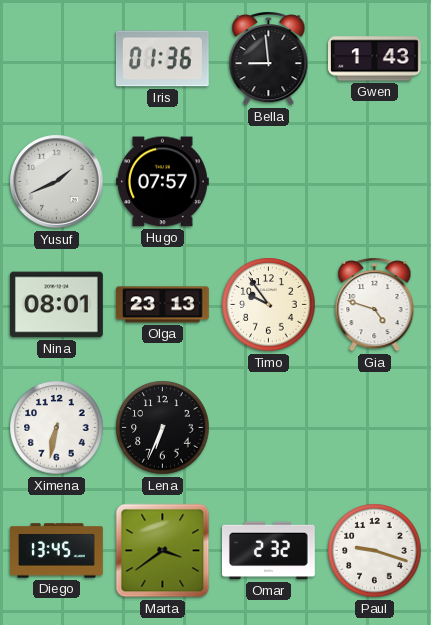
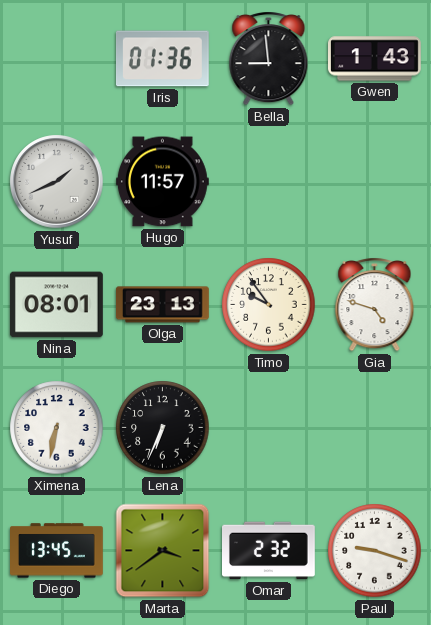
Hugo: 07:57 -> 11:57 (163, 182)
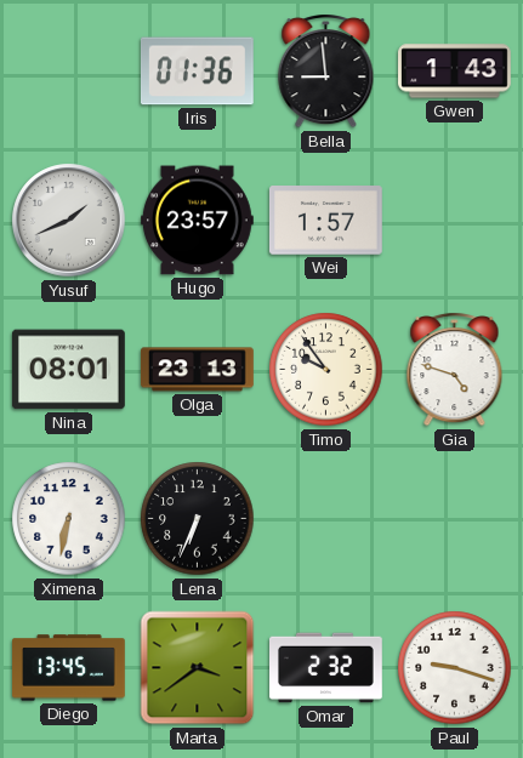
Hugo: 11:57 -> 23:57 (198, 221)
Wei: none -> 1:57 (325, 221)
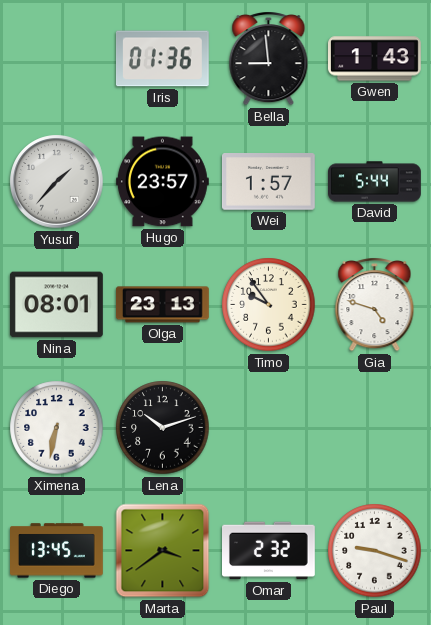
Yusuf: 1:41 -> 1:37 (57, 182)
David: none -> 5:44 (375, 182)
Lena: 6:34 -> 10:12 (163, 428)
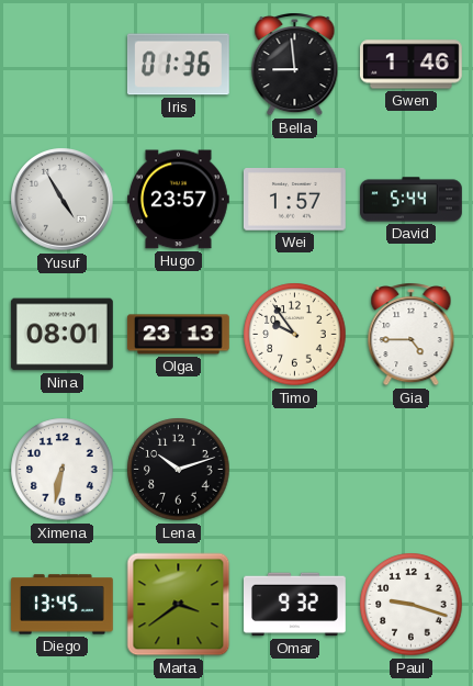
Gwen: 1:43 -> 1:46 (412, 65)
Yusuf: 1:37 -> 4:55 (63, 200)
Gia: 4:48 -> 4:45 (412, 334)
Omar: 2:32 -> 9:32 (295, 605)
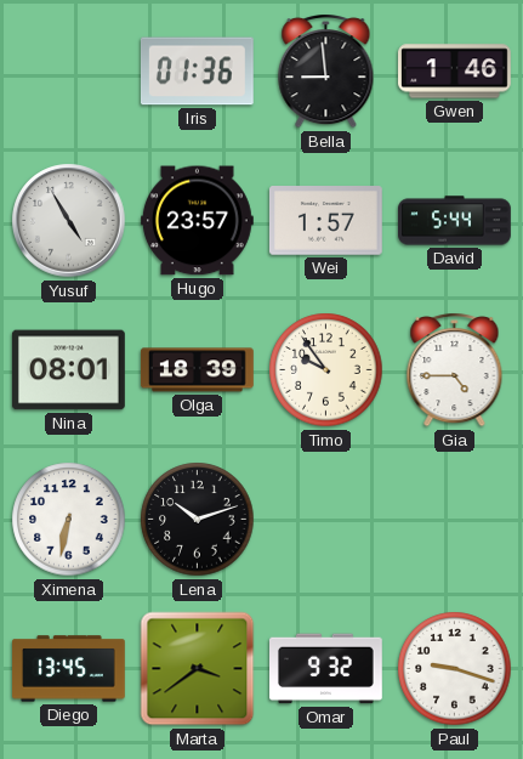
Olga: 23:13 -> 18:39 (198, 370)
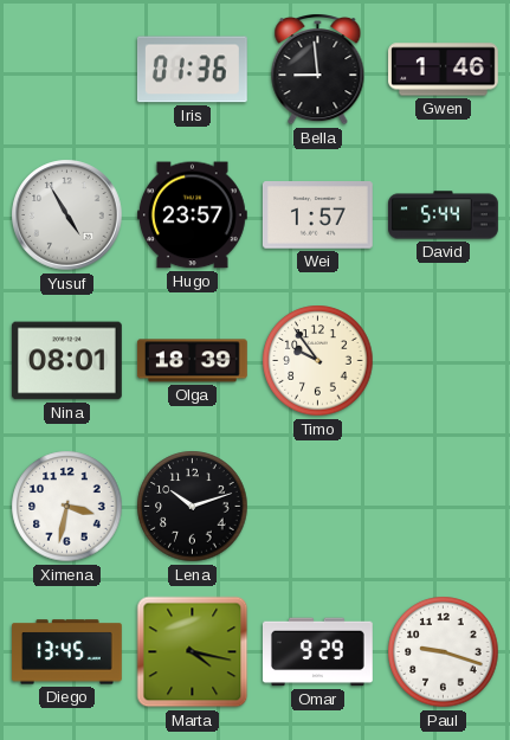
Gia: 4:45 -> none (455, 369)
Ximena: 6:32 -> 3:32 (67, 507)
Marta: 3:39 -> 4:17 (193, 652)
Omar: 9:32 -> 9:29 (318, 652)
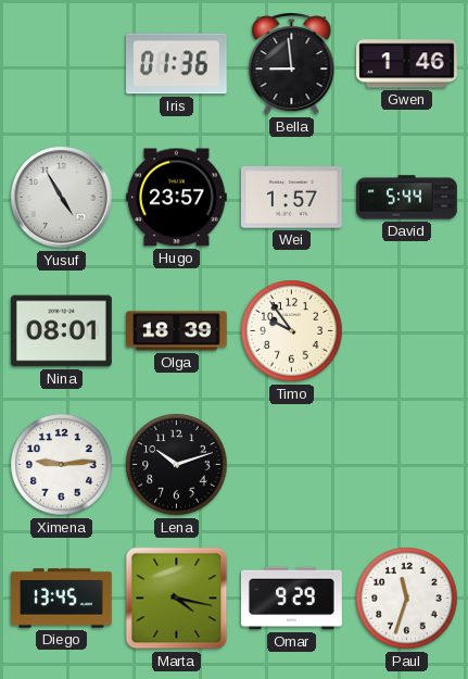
Ximena: 3:32 -> 9:14 (62, 465)
Paul: 9:18 -> 11:33 (407, 599)
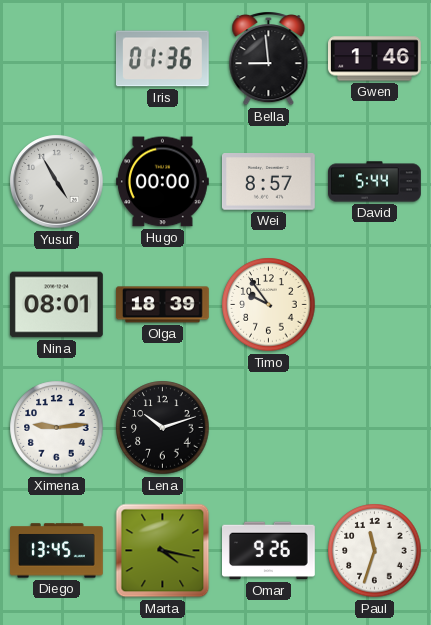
Hugo: 23:57 -> 00:00 (163, 182)
Wei: 1:57 -> 8:57 (268, 182)
Omar: 9:29 -> 9:26 (269, 551)
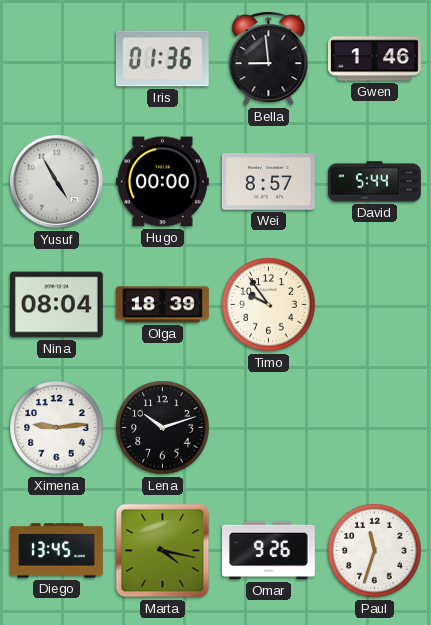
Nina: 08:01 -> 08:04 (56, 305)
